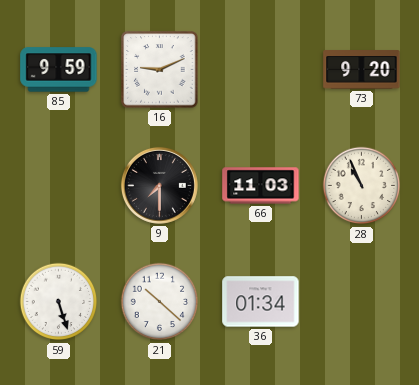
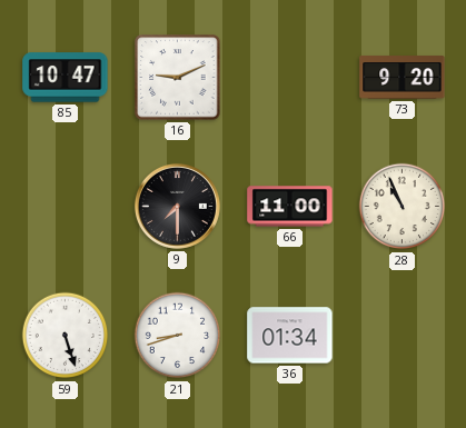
85: 9:59 -> 10:47 (66, 78)
66: 11:03 -> 11:00 (290, 207)
21: 10:22 -> 8:42 (178, 336)
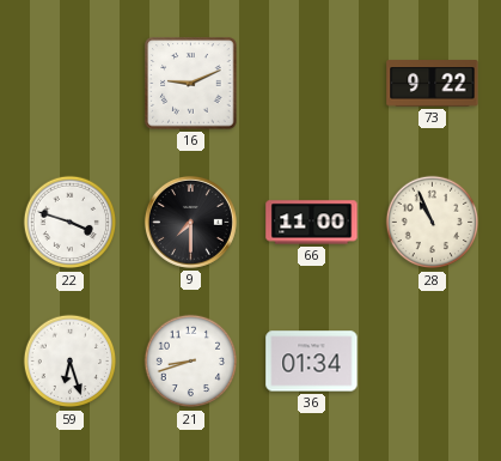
85: 10:47 -> none (66, 78)
73: 9:20 -> 9:22 (433, 84)
22: none -> 3:48 (71, 223)
59: 5:27 -> 6:27 (71, 362)
